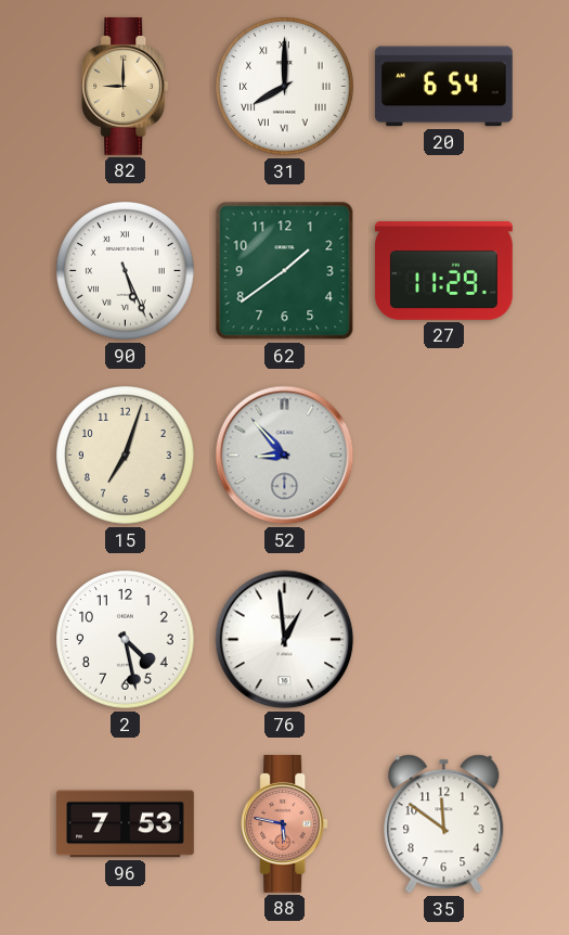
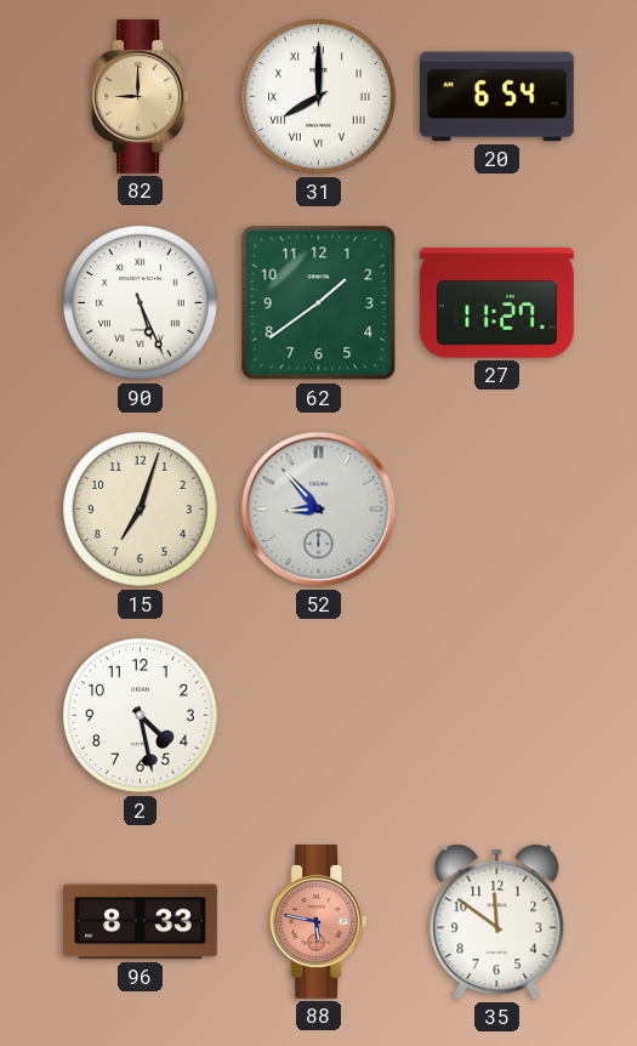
27: 11:29 -> 11:27 (496, 302)
76: 12:59 -> none (285, 640)
96: 7:53 -> 8:33 (141, 922)
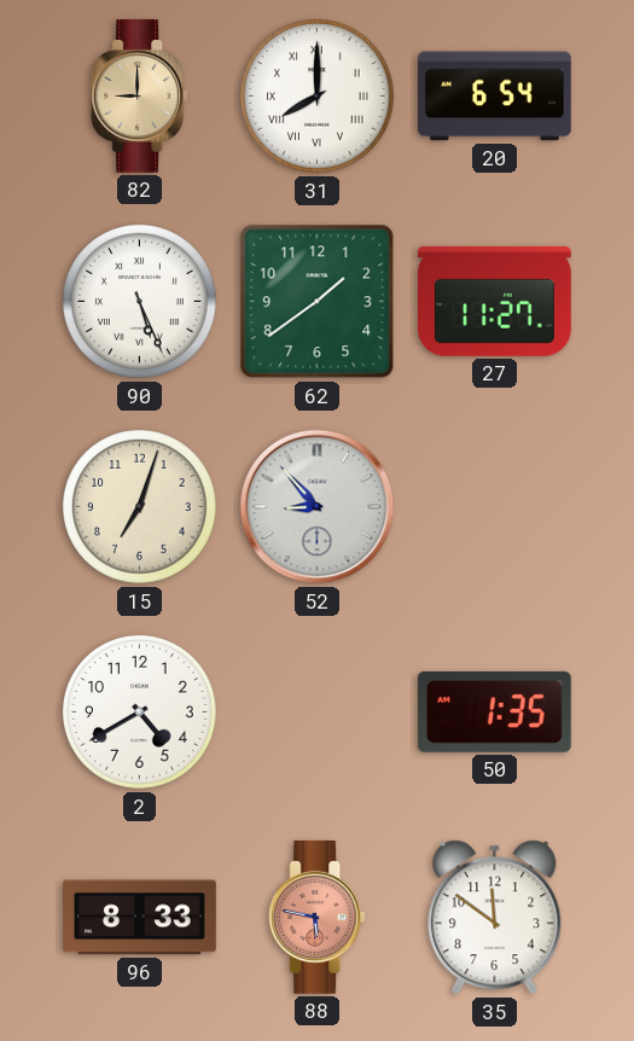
2: 4:28 -> 4:40 (140, 713)
50: none -> 1:35 (494, 711)
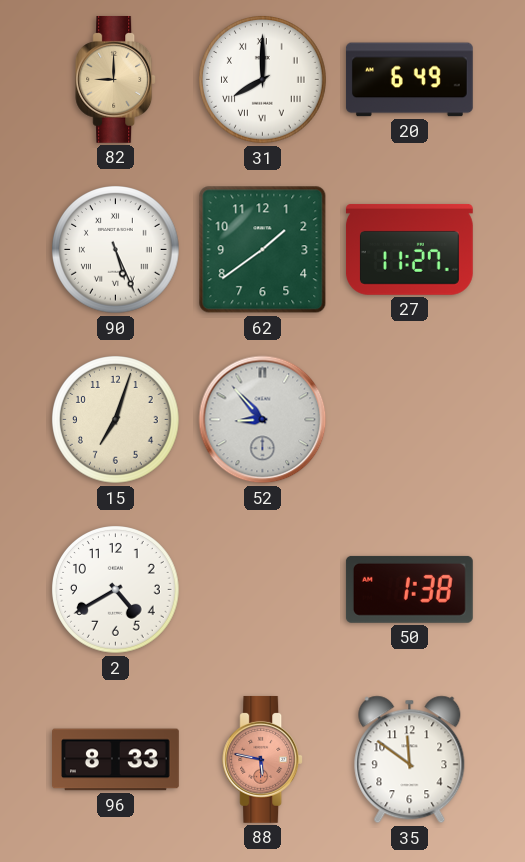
20: 6:54 -> 6:49 (409, 80)
50: 1:35 -> 1:38 (409, 589)
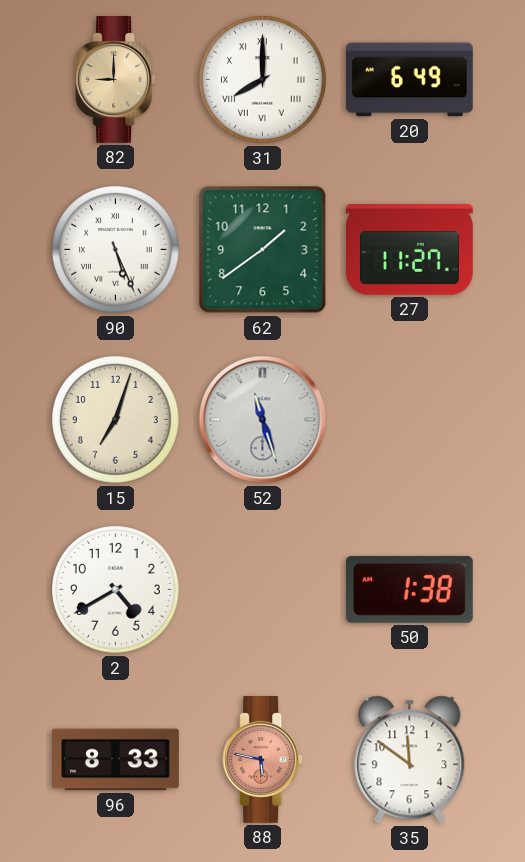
52: 8:53 -> 11:27 (263, 420)
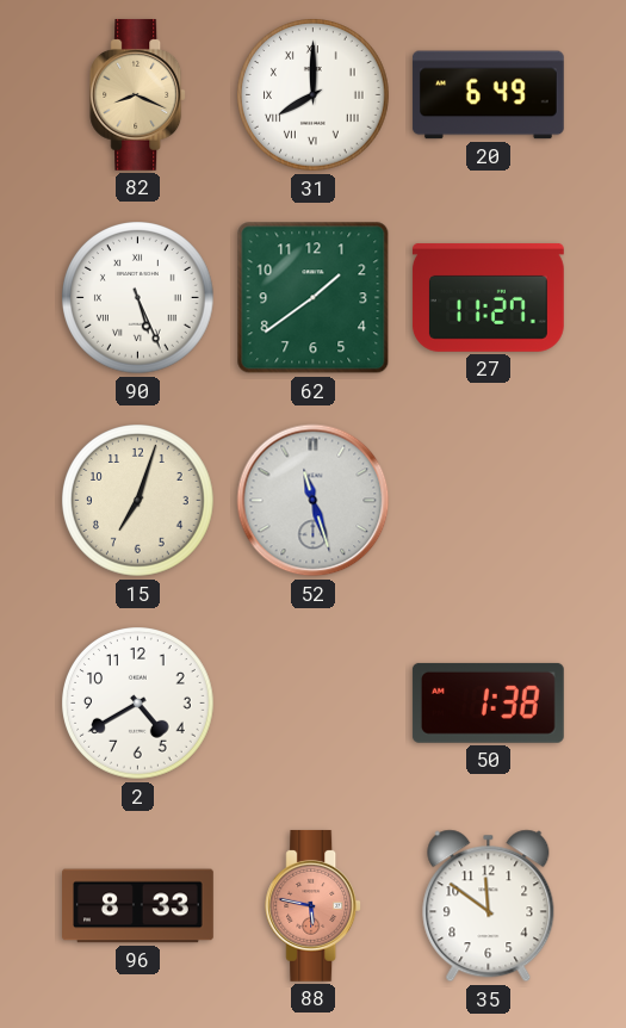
82: 9:00 -> 8:19 (138, 94)
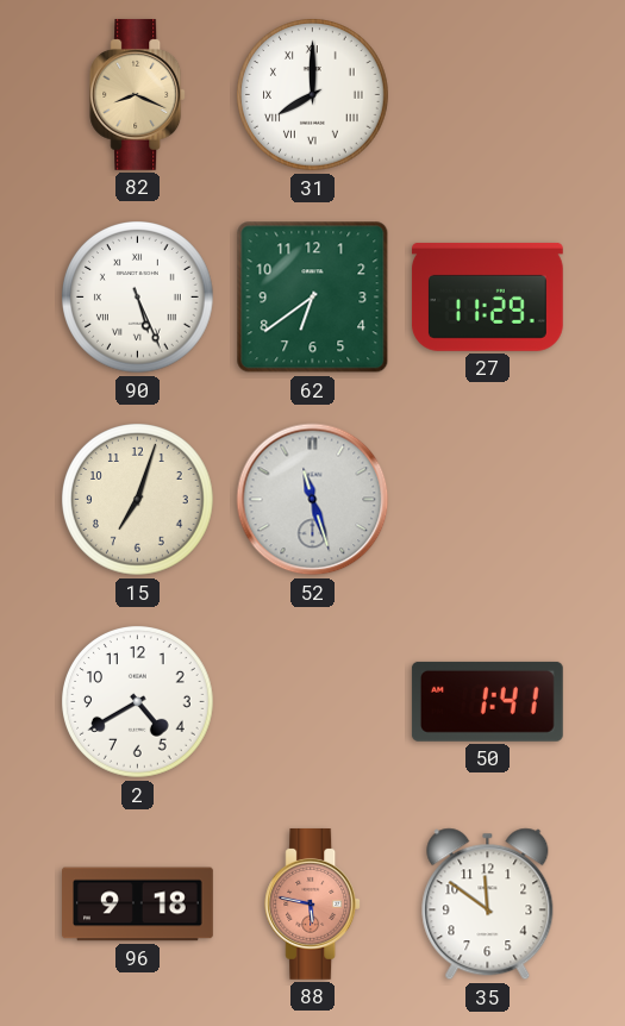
20: 6:49 -> none (488, 95)
62: 1:39 -> 6:39 (313, 298)
27: 11:27 -> 11:29 (487, 296)
50: 1:38 -> 1:41 (487, 701)
96: 8:33 -> 9:18 (138, 905)
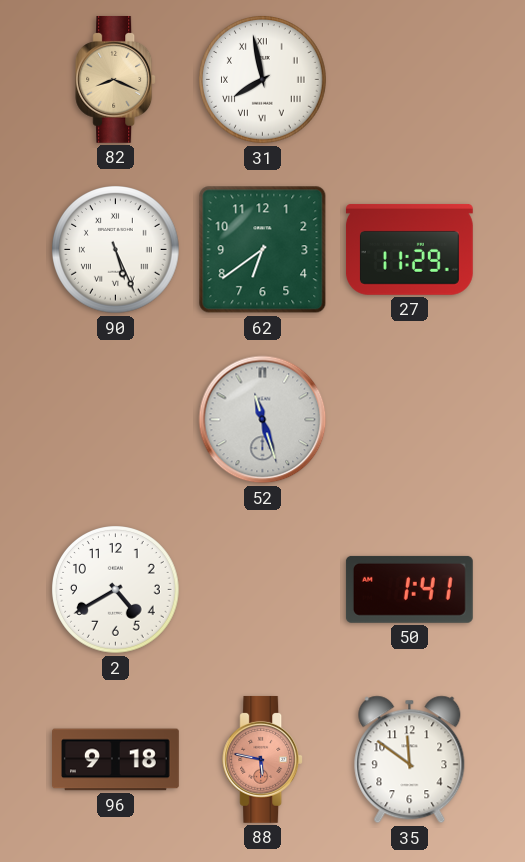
31: 8:00 -> 7:58 (263, 80)
15: 7:03 -> none (138, 500)
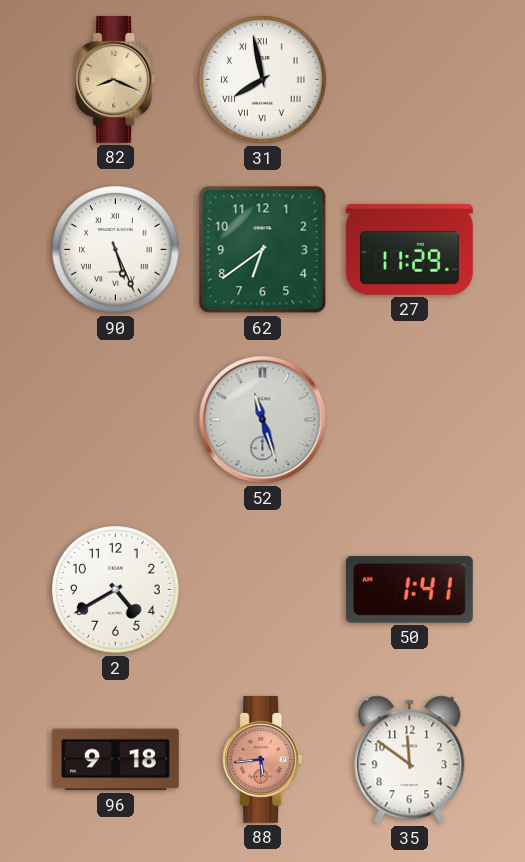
88: 5:47 -> 5:44 (263, 759)
